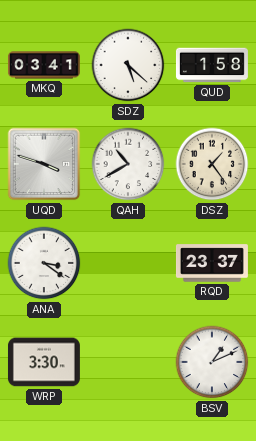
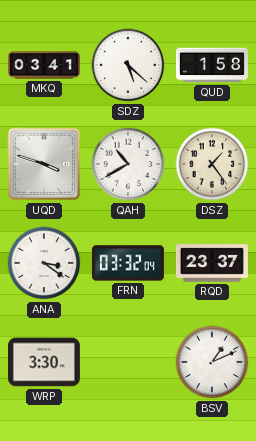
FRN: none -> 03:32 (128, 263)
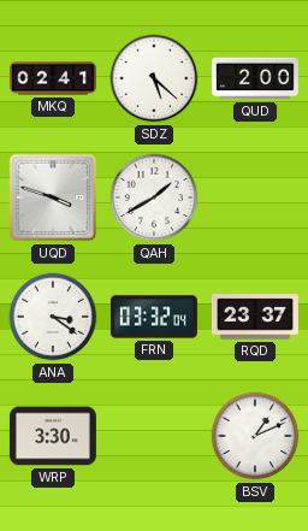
MKQ: 03:41 -> 02:41 (53, 78)
QUD: 1:58 -> 2:00 (255, 78)
QAH: 10:40 -> 1:40 (154, 197)
DSZ: 1:24 -> none (212, 164)
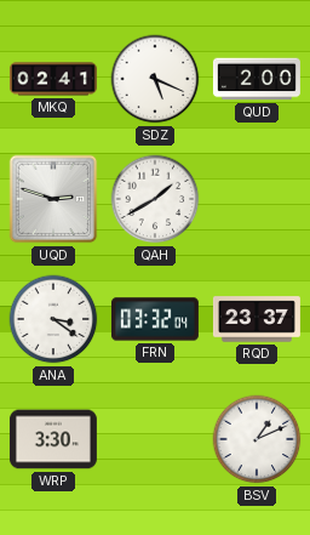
SDZ: 5:22 -> 5:19 (155, 79)
UQD: 3:48 -> 2:48 (53, 199)
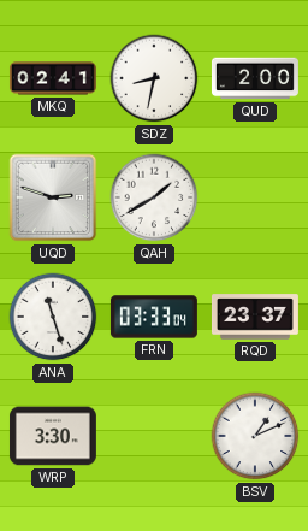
SDZ: 5:19 -> 8:32 (154, 78)
ANA: 3:21 -> 11:27 (53, 317)
FRN: 03:32 -> 03:33 (154, 317)
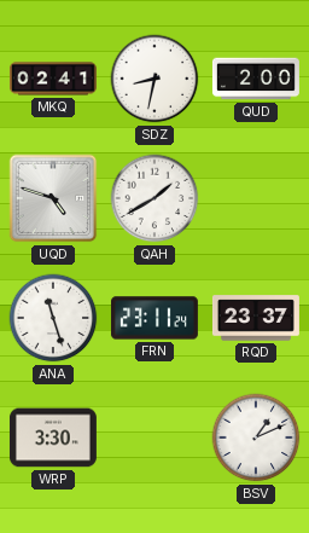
UQD: 2:48 -> 4:48 (53, 198)
FRN: 03:33 -> 23:11 (154, 318)
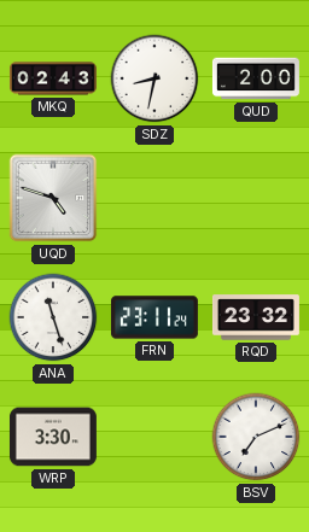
MKQ: 02:41 -> 02:43 (53, 78)
QAH: 1:40 -> none (154, 198)
RQD: 23:37 -> 23:32 (256, 317)
BSV: 1:11 -> 7:11 (256, 437)
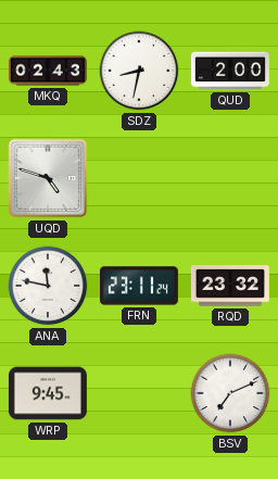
ANA: 11:27 -> 11:47 (48, 286)
WRP: 3:30 -> 9:45 (48, 393)
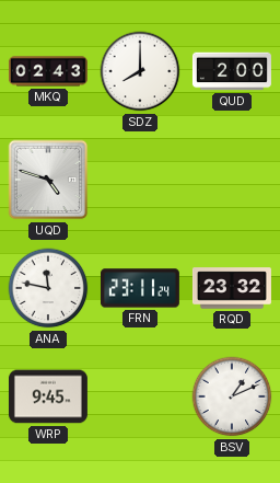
SDZ: 8:32 -> 8:00 (140, 71)
BSV: 7:11 -> 1:11 (232, 396)
